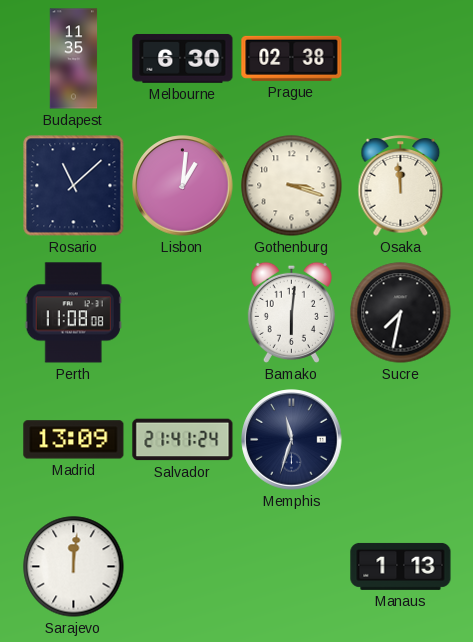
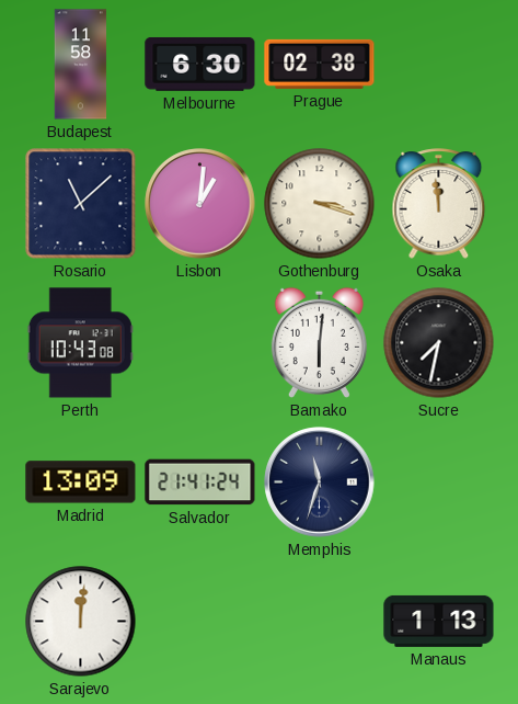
Budapest: 11:35 -> 11:58 (81, 65)
Perth: 11:08 -> 10:43 (80, 343)
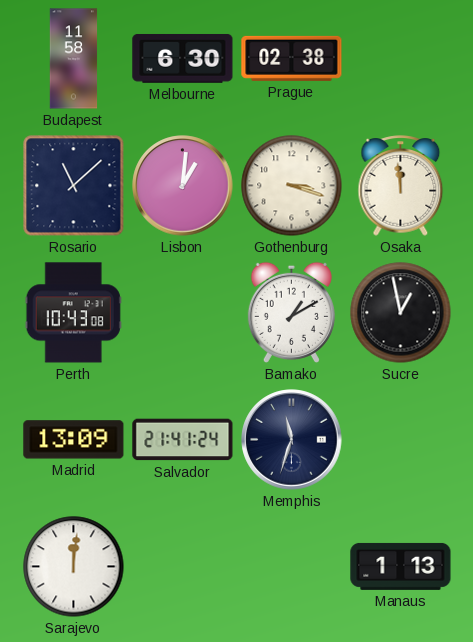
Bamako: 6:01 -> 1:10 (291, 312)
Sucre: 7:32 -> 12:58 (401, 313)
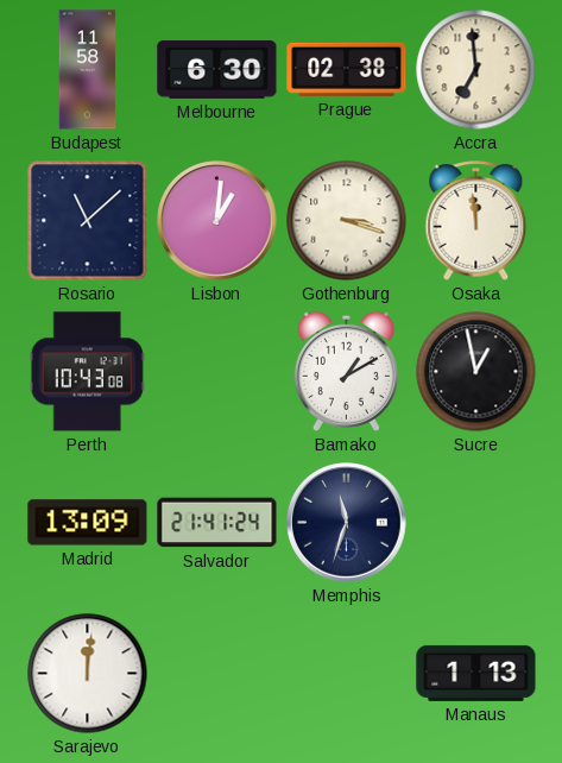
Accra: none -> 6:59 (476, 70)
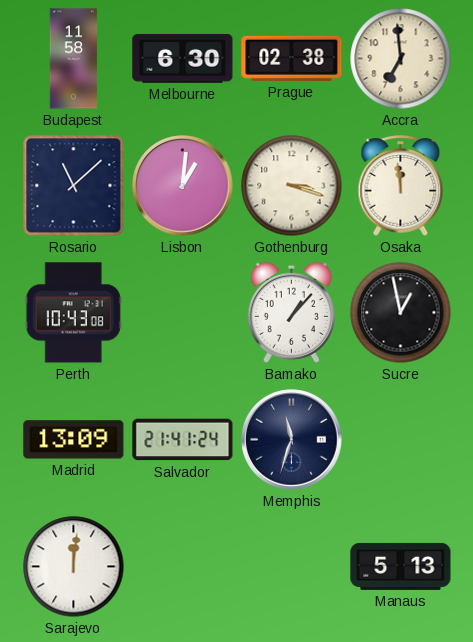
Bamako: 1:10 -> 1:07 (291, 312)
Manaus: 1:13 -> 5:13 (401, 566)
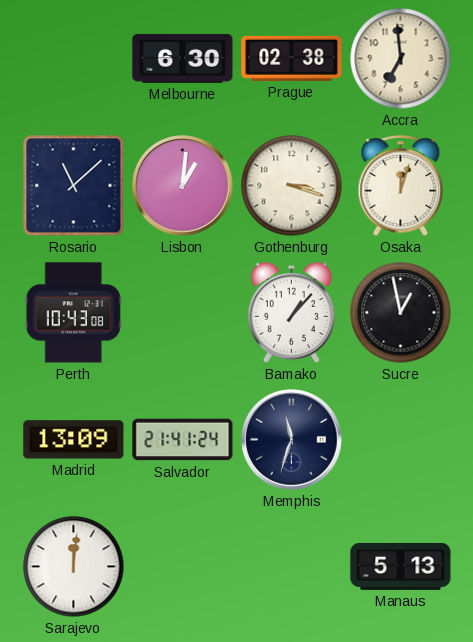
Budapest: 11:58 -> none (74, 59)
Osaka: 11:59 -> 12:03 (401, 186)
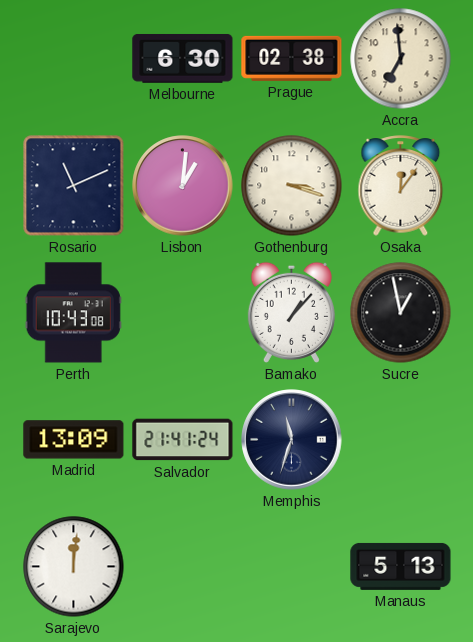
Rosario: 11:08 -> 11:11 (74, 186)
Osaka: 12:03 -> 12:06 (401, 186)
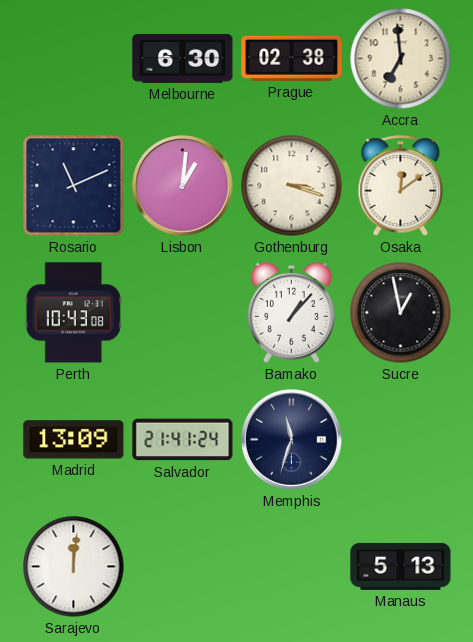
Osaka: 12:06 -> 12:09 (401, 186)
